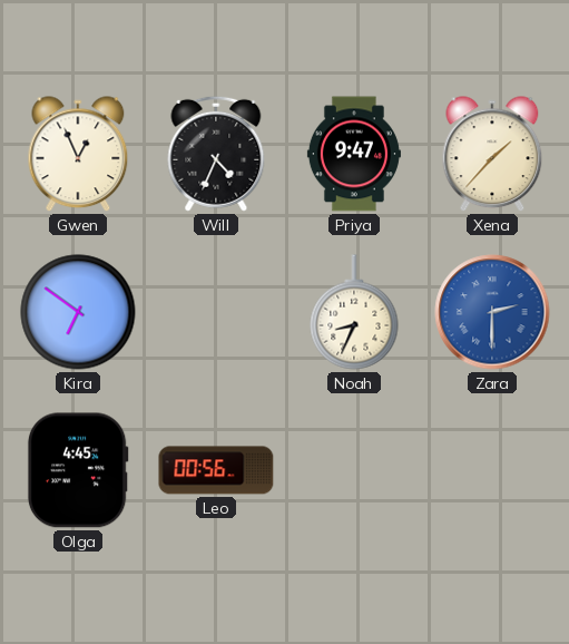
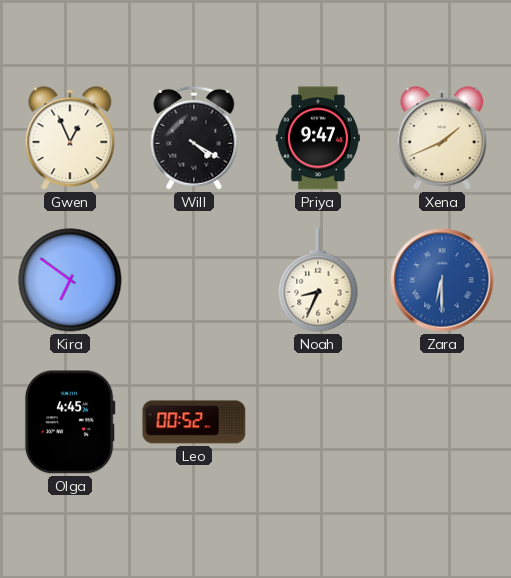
Will: 4:34 -> 4:20 (194, 138)
Xena: 1:37 -> 1:41 (442, 139)
Zara: 2:30 -> 6:30 (442, 280)
Leo: 00:56 -> 00:52 (194, 422)
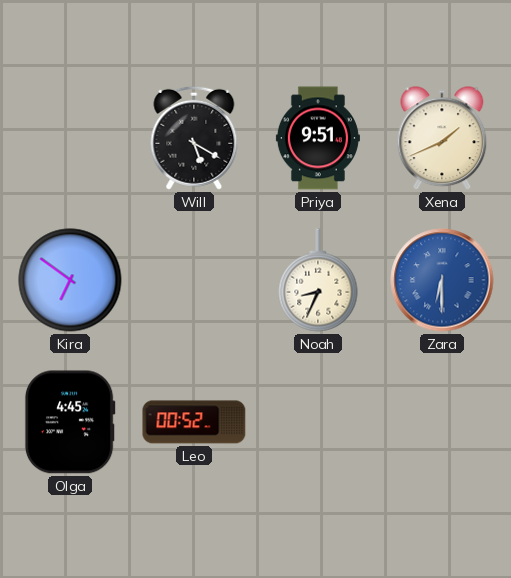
Gwen: 12:56 -> none (70, 139)
Will: 4:20 -> 5:20 (194, 138)
Priya: 9:47 -> 9:51 (318, 138)
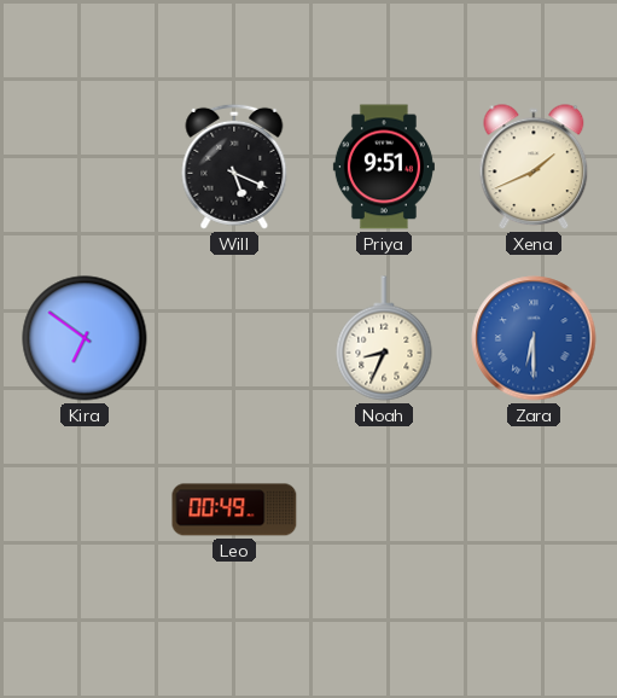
Will: 5:20 -> 5:19 (234, 167)
Olga: 4:45 -> none (70, 422)
Leo: 00:52 -> 00:49 (234, 510)
